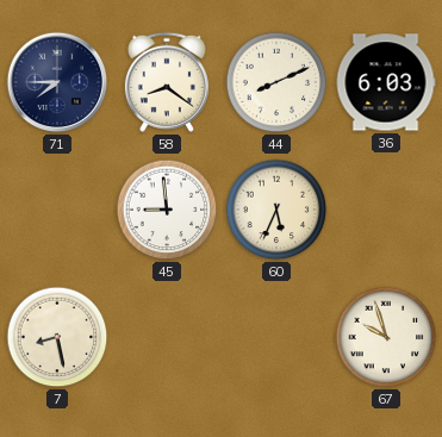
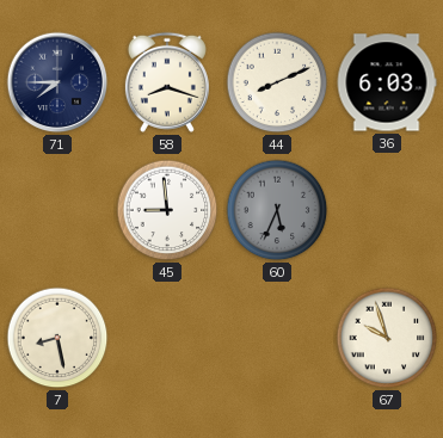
58: 8:21 -> 8:18 (167, 82)
60 dial: cream -> grey (277, 210)
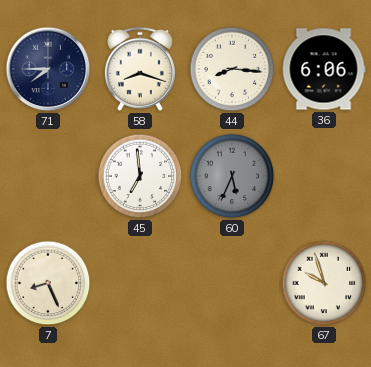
44: 8:11 -> 8:16 (232, 69)
36: 6:03 -> 6:06 (324, 69)
45: 8:59 -> 6:59 (140, 176)
7: 8:28 -> 8:26 (48, 283)
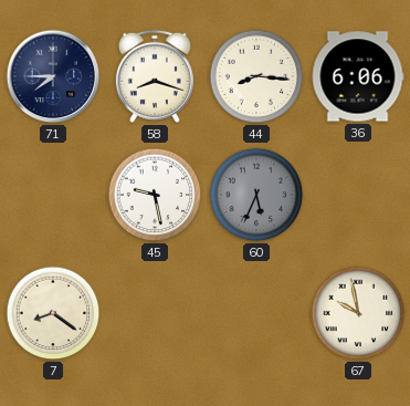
45: 6:59 -> 9:28 (155, 195)
7: 8:26 -> 8:21 (53, 313)
67: 9:57 -> 9:58 (358, 313)
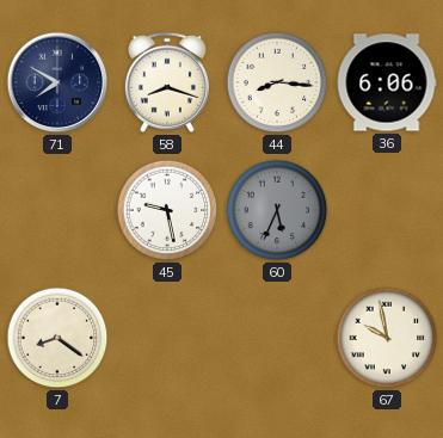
71: 7:45 -> 7:50 (57, 82)
